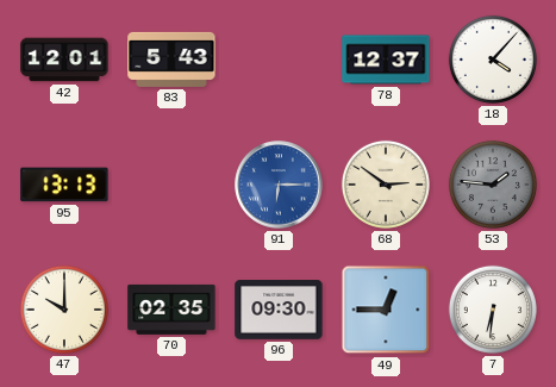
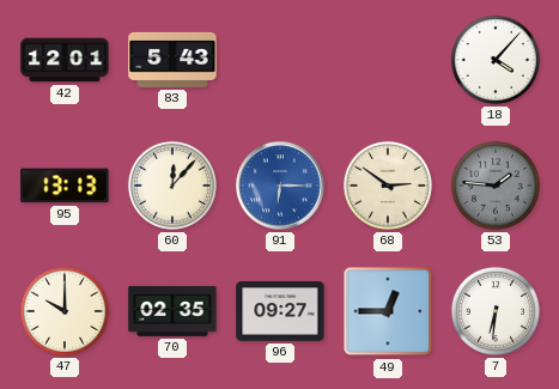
78: 12:37 -> none (386, 60)
60: none -> 12:07 (172, 186)
96: 09:30 -> 09:27 (280, 311)
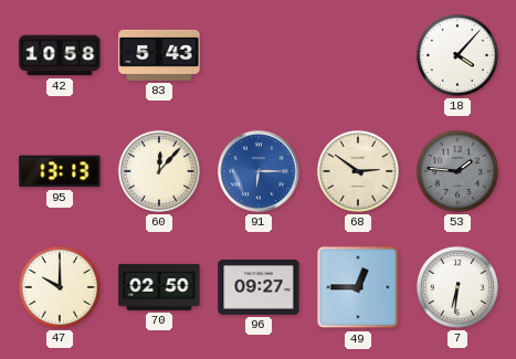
42: 12:01 -> 10:58 (60, 55)
70: 02:35 -> 02:50 (159, 287)
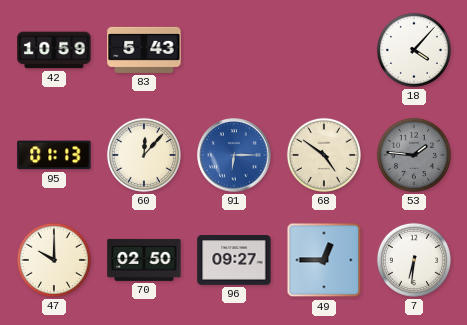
42: 10:58 -> 10:59 (54, 50)
95: 13:13 -> 01:13 (54, 155)
68: 2:51 -> 4:51 (324, 155)
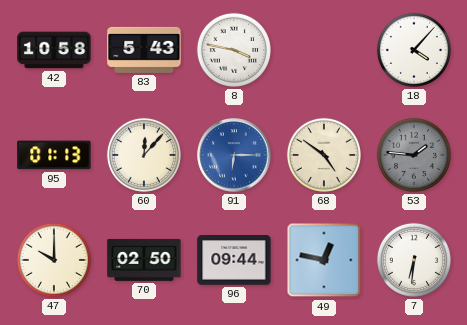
42: 10:59 -> 10:58 (54, 50)
8: none -> 3:47 (234, 50)
96: 09:27 -> 09:44 (234, 260)
49: 12:45 -> 12:47 (324, 260)
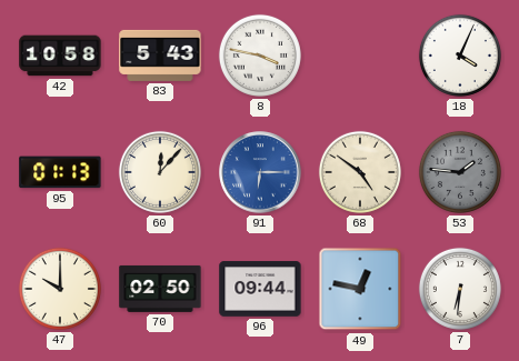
18: 4:07 -> 4:04 (460, 56)
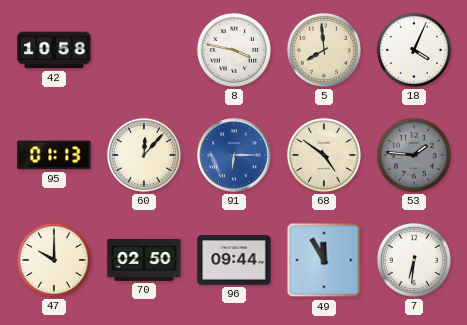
83: 5:43 -> none (160, 56)
5: none -> 7:59 (324, 50)
49: 12:47 -> 11:55 (324, 260)
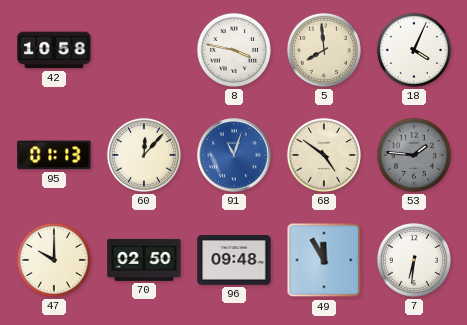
91: 6:15 -> 11:03 (234, 155)
96: 09:44 -> 09:48 (234, 260)
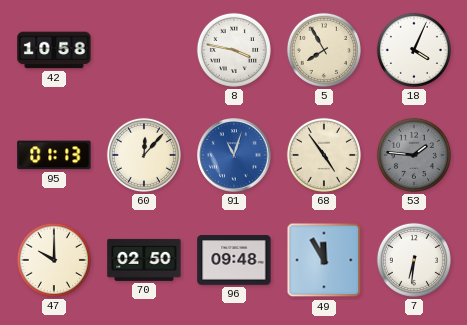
5: 7:59 -> 7:55 (324, 50)
68: 4:51 -> 4:54 (324, 155)
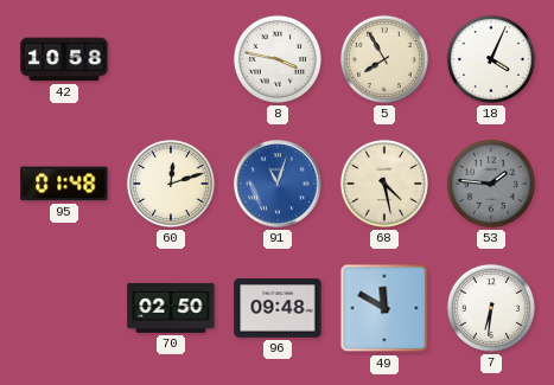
95: 01:13 -> 01:48 (64, 184)
60: 12:07 -> 12:12 (171, 184)
68: 4:54 -> 4:28 (384, 184)
47: 10:00 -> none (54, 260)
49: 11:55 -> 11:50 (384, 308)
